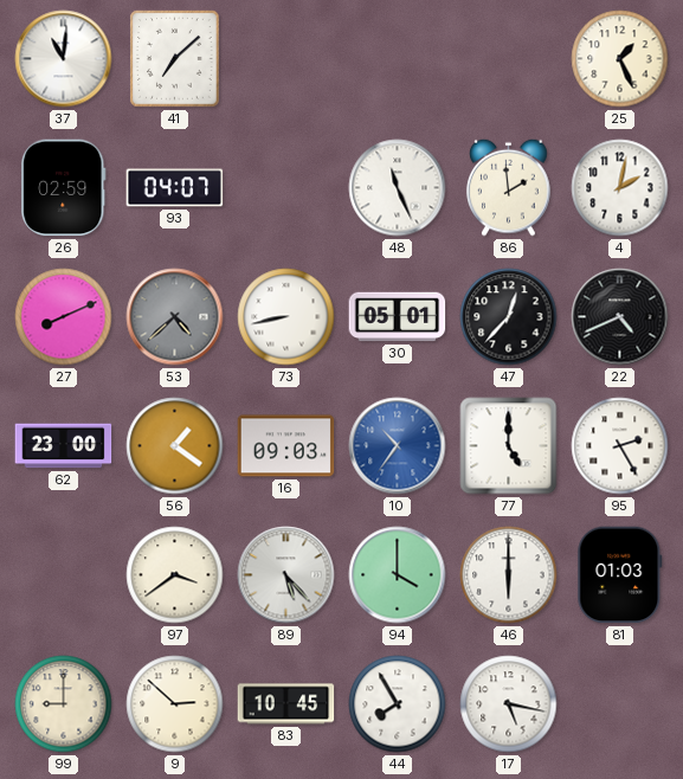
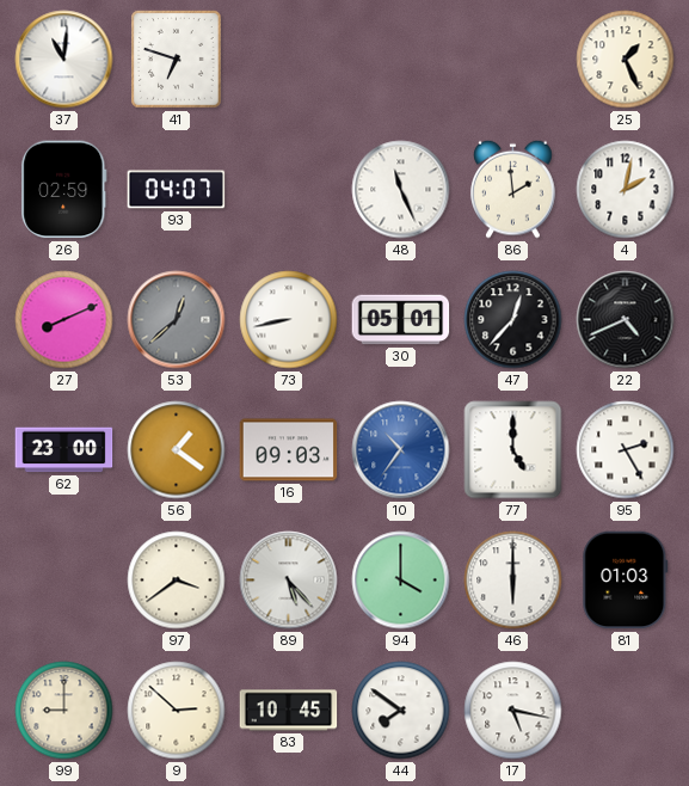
41: 7:08 -> 6:48 (177, 60)
53: 4:38 -> 12:38 (177, 320)
44: 7:55 -> 7:51 (401, 711)
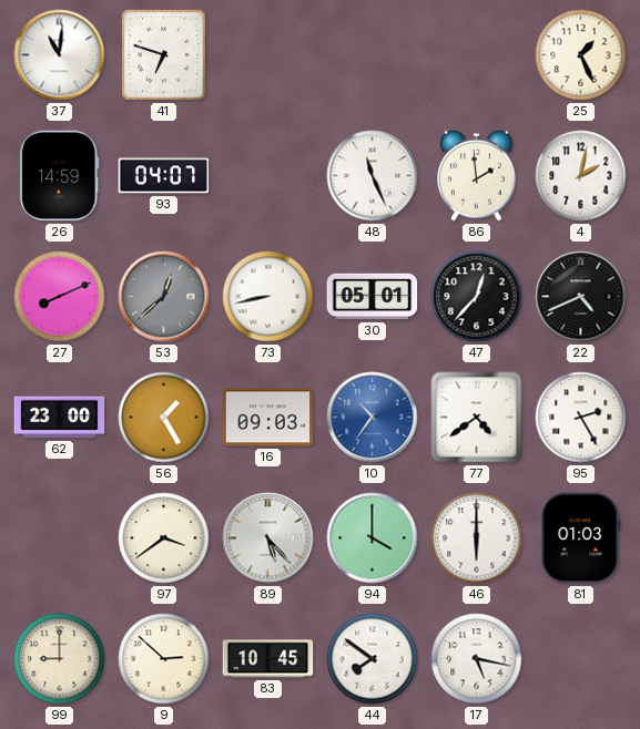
26: 02:59 -> 14:59 (60, 176)
56: 1:21 -> 1:25 (164, 418)
77: 5:00 -> 4:39 (477, 418)
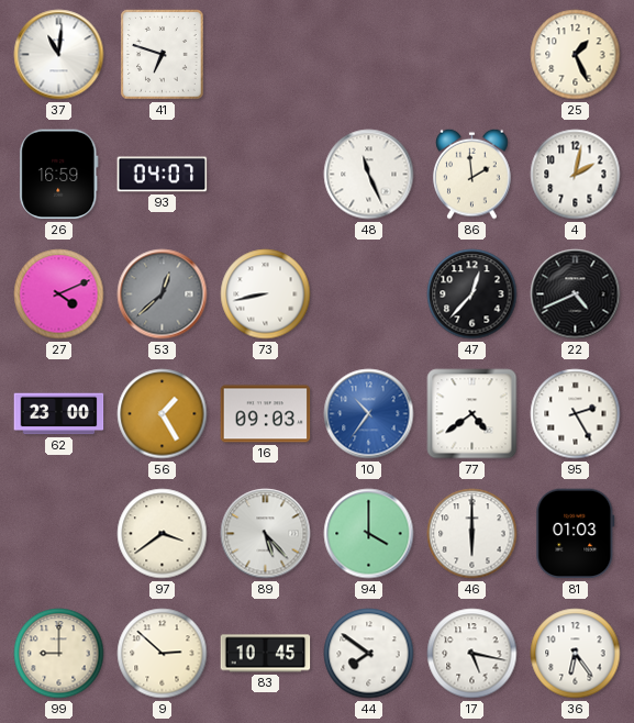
26: 14:59 -> 16:59 (59, 175)
27: 8:11 -> 4:11 (59, 294)
30: 05:01 -> none (373, 297)
36: none -> 6:24 (576, 654)
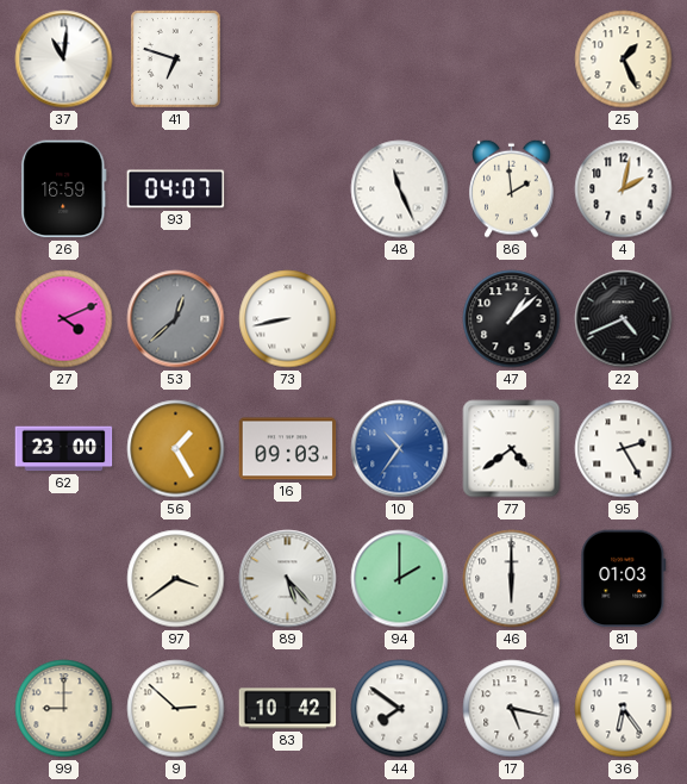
47: 12:37 -> 1:08 (512, 319)
94: 4:00 -> 2:00 (400, 579)
83: 10:45 -> 10:42 (288, 709)
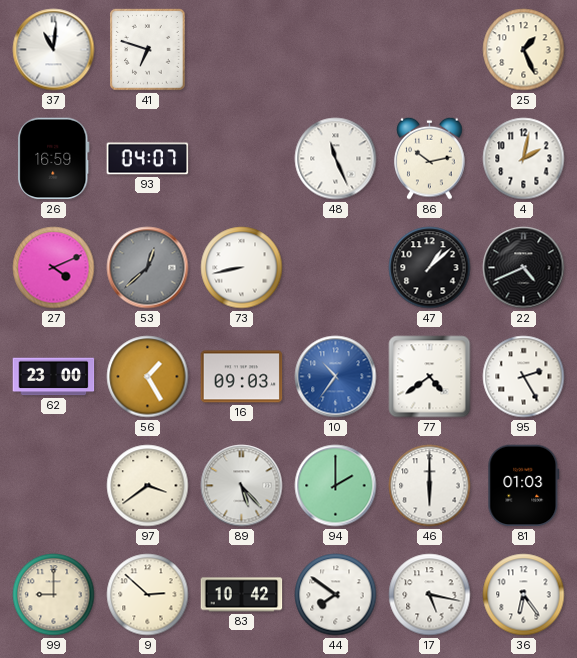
86: 1:59 -> 10:13 (430, 158)
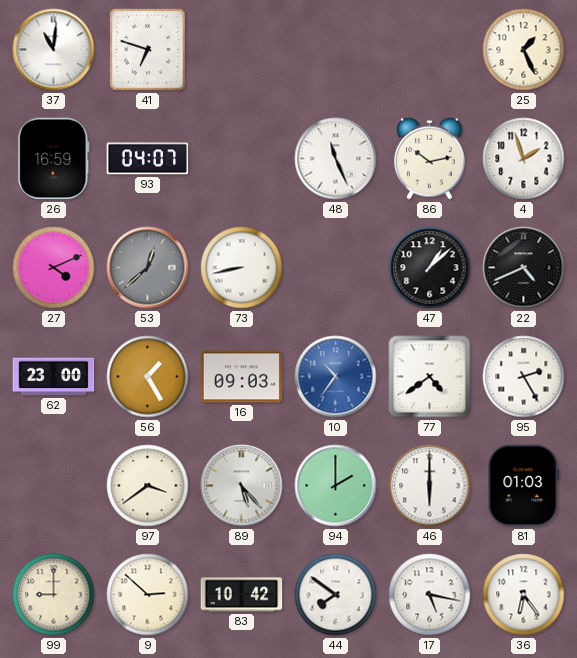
4: 2:02 -> 1:57 (524, 159)
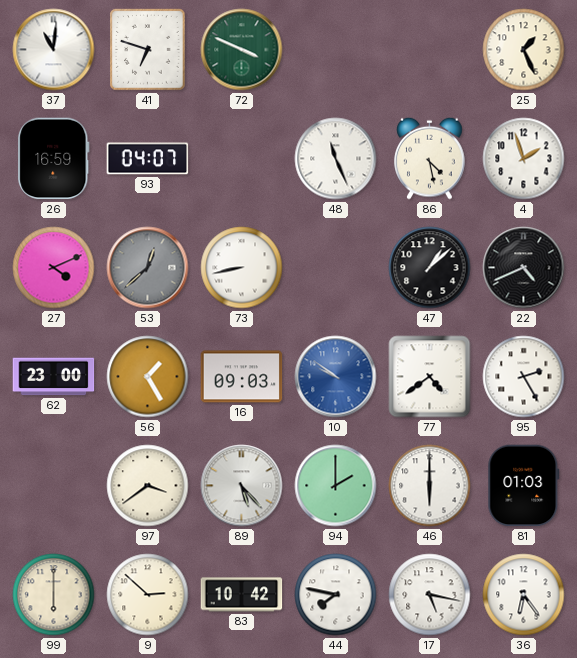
72: none -> 3:49 (242, 50)
86: 10:13 -> 4:28 (430, 158)
10: 10:36 -> 9:51 (336, 377)
99: 9:00 -> 6:00 (54, 595)
44: 7:51 -> 7:47 (336, 595)
